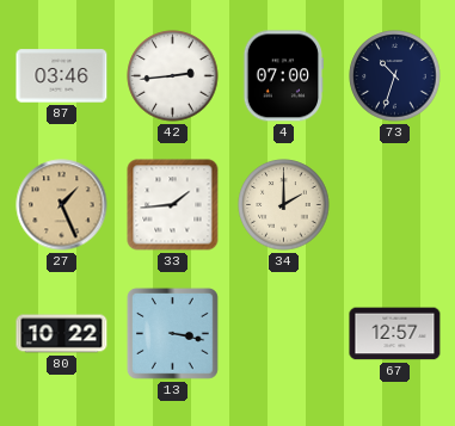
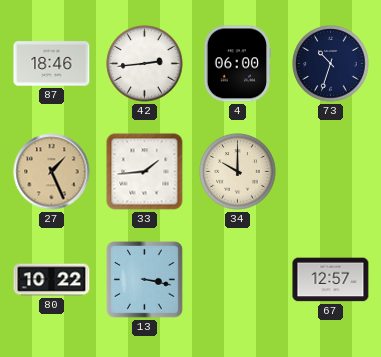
87: 03:46 -> 18:46 (52, 64)
4: 07:00 -> 06:00 (238, 64)
34: 2:00 -> 10:00 (238, 172)
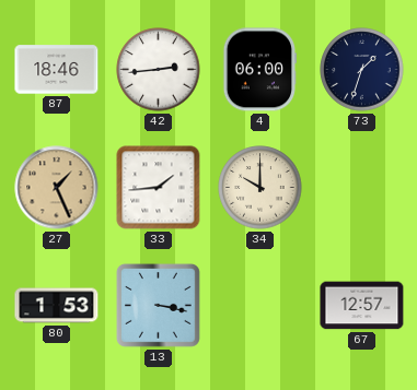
73: 10:33 -> 1:33 (362, 70)
80: 10:22 -> 1:53 (57, 306)
